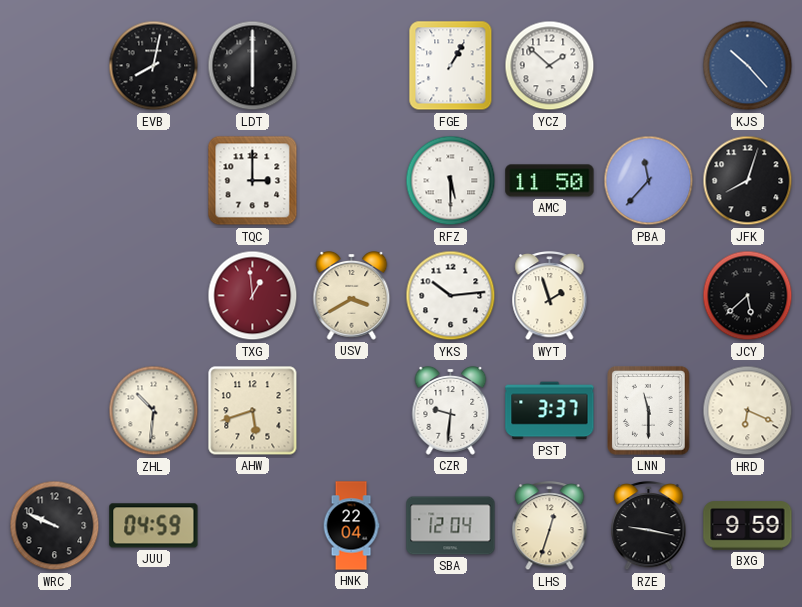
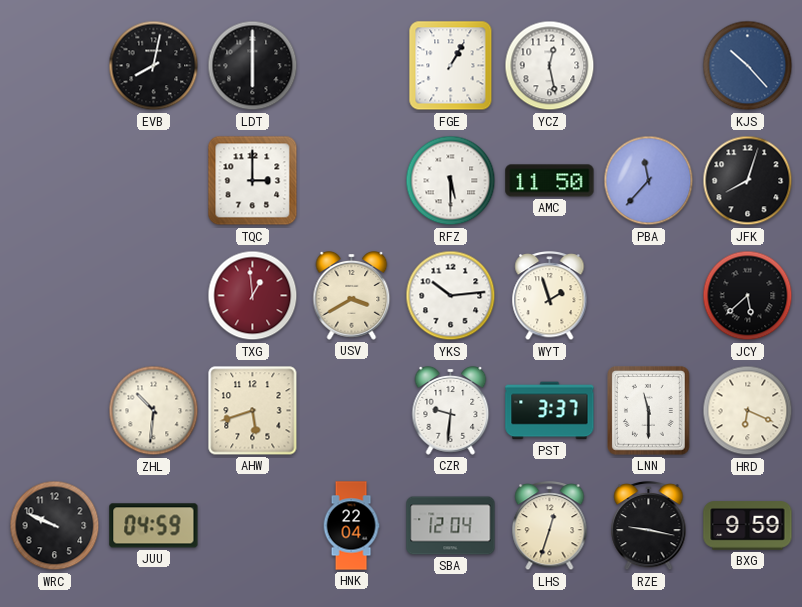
YCZ: 1:52 -> 12:28 (550, 66)
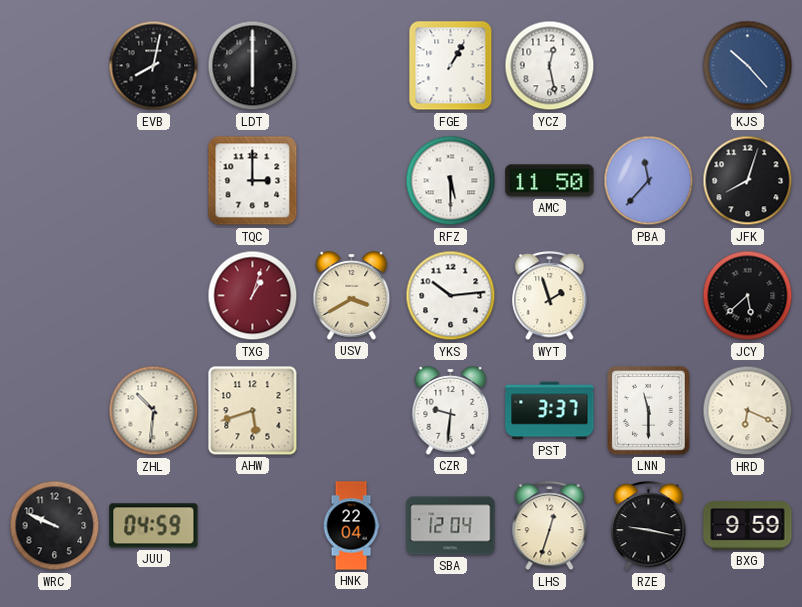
TXG: 12:59 -> 1:03 (253, 296)
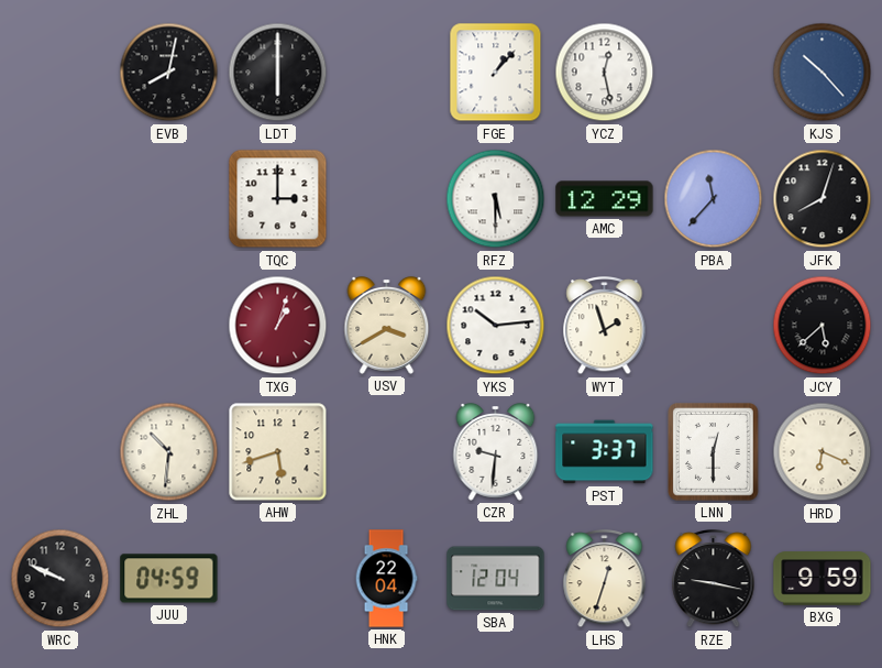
FGE: 1:05 -> 1:07 (496, 73)
AMC: 11:50 -> 12:29 (605, 199)
LNN: 11:30 -> 12:30 (714, 452)
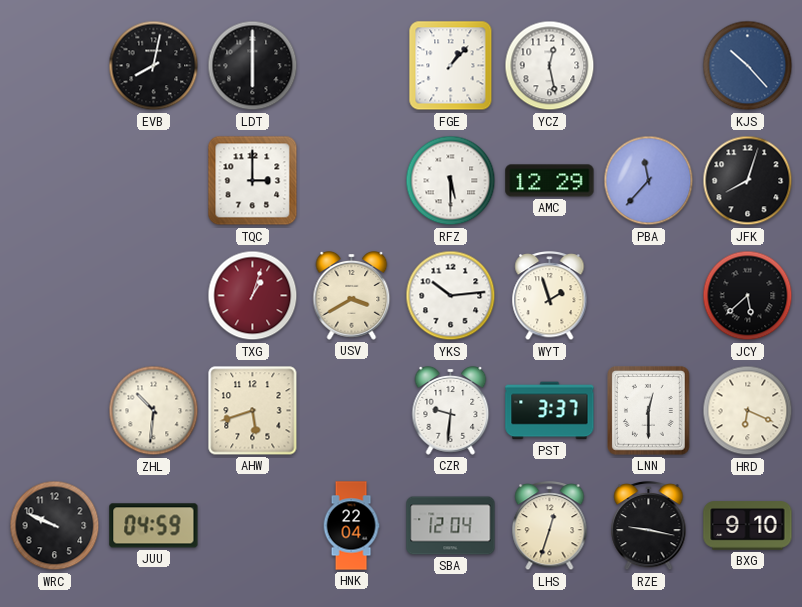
BXG: 9:59 -> 9:10 (748, 526)
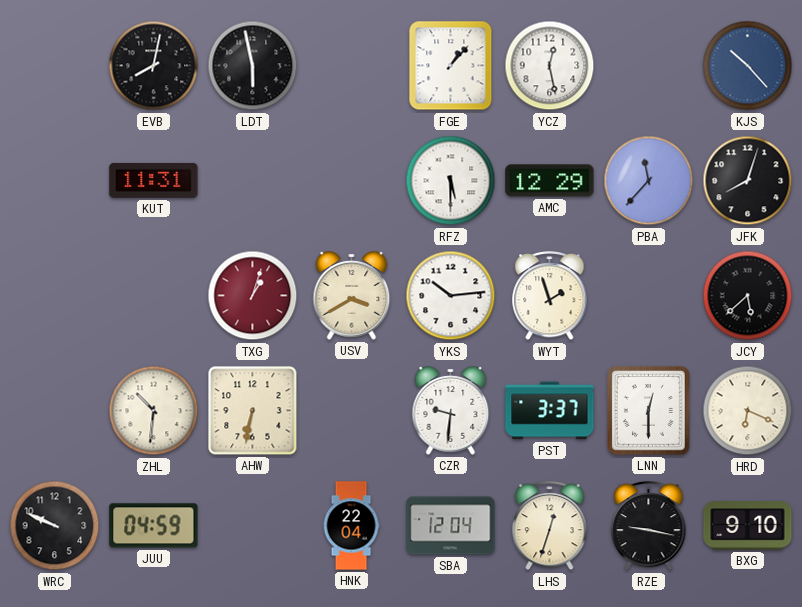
LDT: 6:00 -> 5:58 (253, 66)
KUT: none -> 11:31 (154, 180)
TQC: 3:00 -> none (253, 181)
AHW: 5:42 -> 6:32 (253, 411)
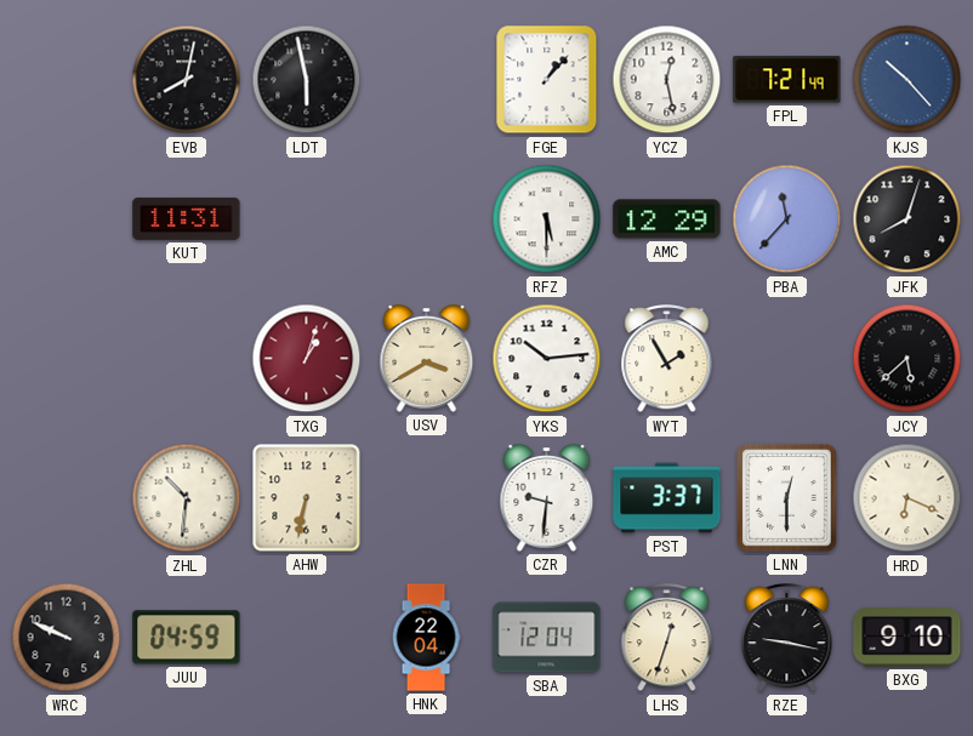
FPL: none -> 7:21 (787, 80)
WYT: 1:57 -> 1:55 (667, 360)
